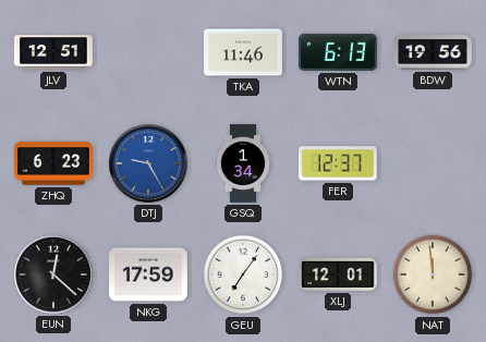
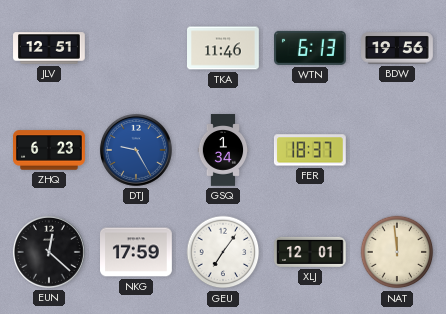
FER: 12:37 -> 18:37 (310, 150)
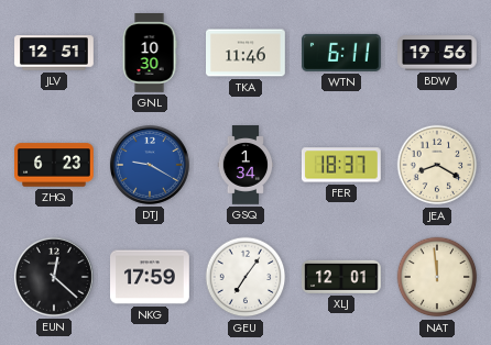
GNL: none -> 10:30 (150, 54)
WTN: 6:13 -> 6:11 (342, 53)
DTJ: 9:25 -> 9:20 (150, 165)
JEA: none -> 8:20 (437, 165)
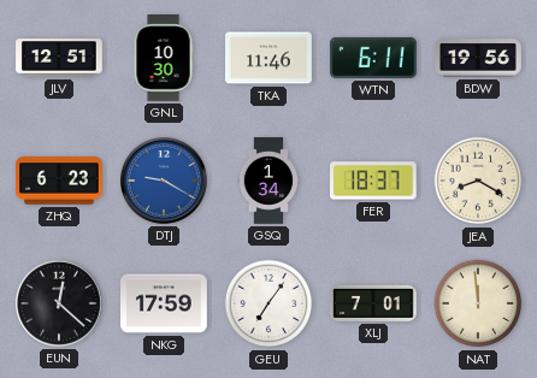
XLJ: 12:01 -> 7:01 (374, 303)
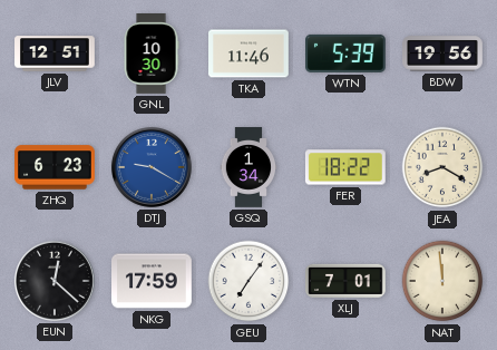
WTN: 6:11 -> 5:39 (347, 54)
FER: 18:37 -> 18:22 (345, 167)
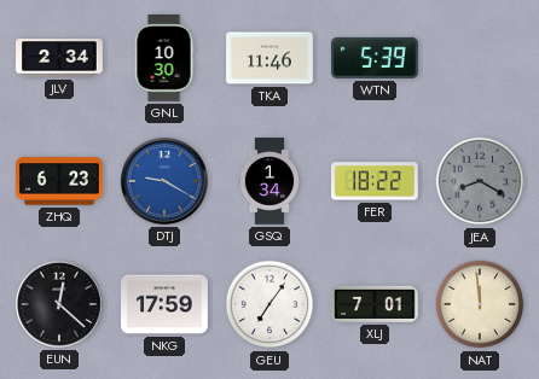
JLV: 12:51 -> 2:34 (59, 58)
BDW: 19:56 -> none (442, 54)
JEA dial: cream -> grey (480, 181)
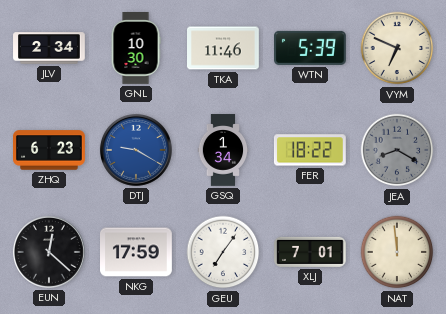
VYM: none -> 6:49 (397, 48)
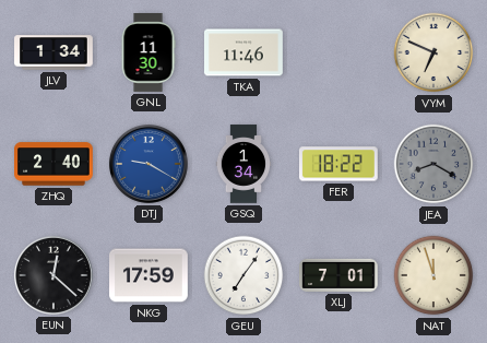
JLV: 2:34 -> 1:34 (54, 52)
GNL: 10:30 -> 11:30 (149, 54)
WTN: 5:39 -> none (311, 48)
ZHQ: 6:23 -> 2:40 (55, 164)
NAT: 11:59 -> 11:57 (433, 275)
